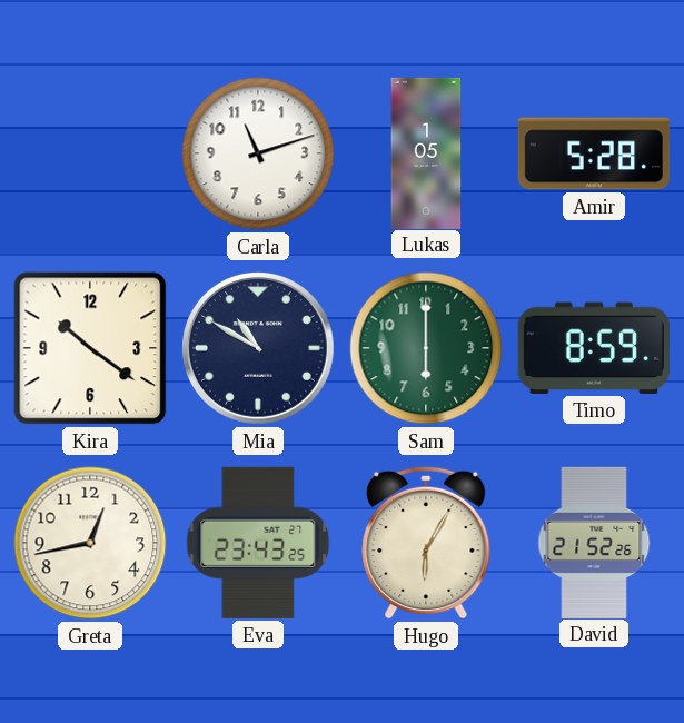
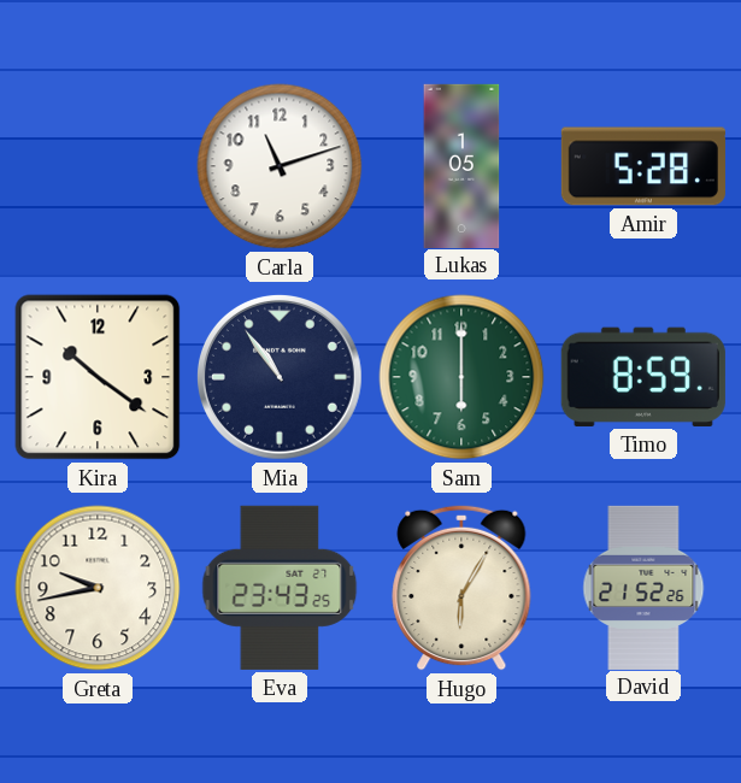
Mia: 10:50 -> 10:54 (281, 378)
Greta: 12:43 -> 9:43 (98, 588)
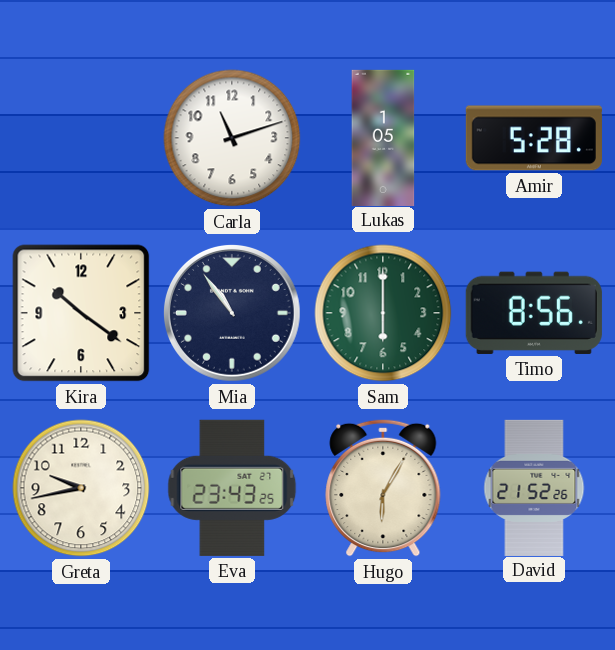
Timo: 8:59 -> 8:56 (534, 313)
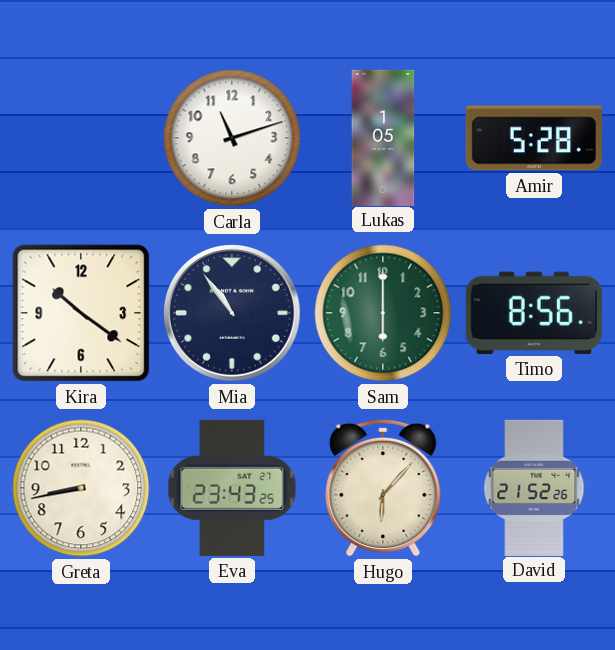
Greta: 9:43 -> 8:43 (81, 488)
Hugo: 6:05 -> 6:07 (383, 488)
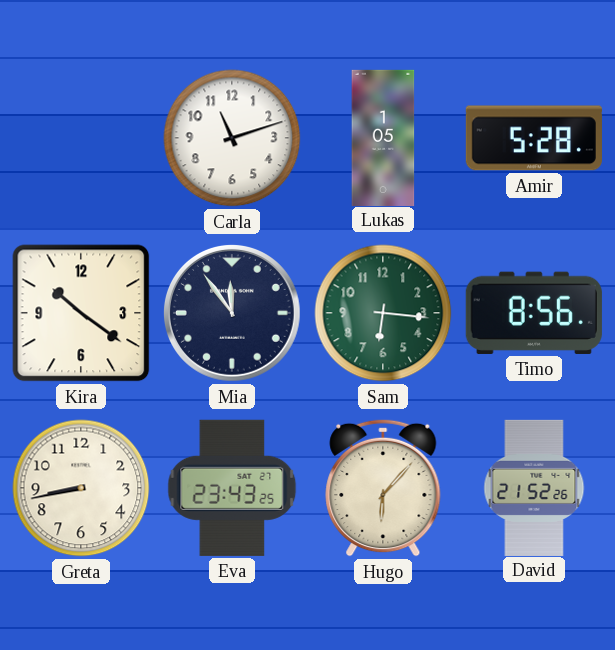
Mia: 10:54 -> 11:54 (233, 314)
Sam: 6:00 -> 6:16 (383, 313)
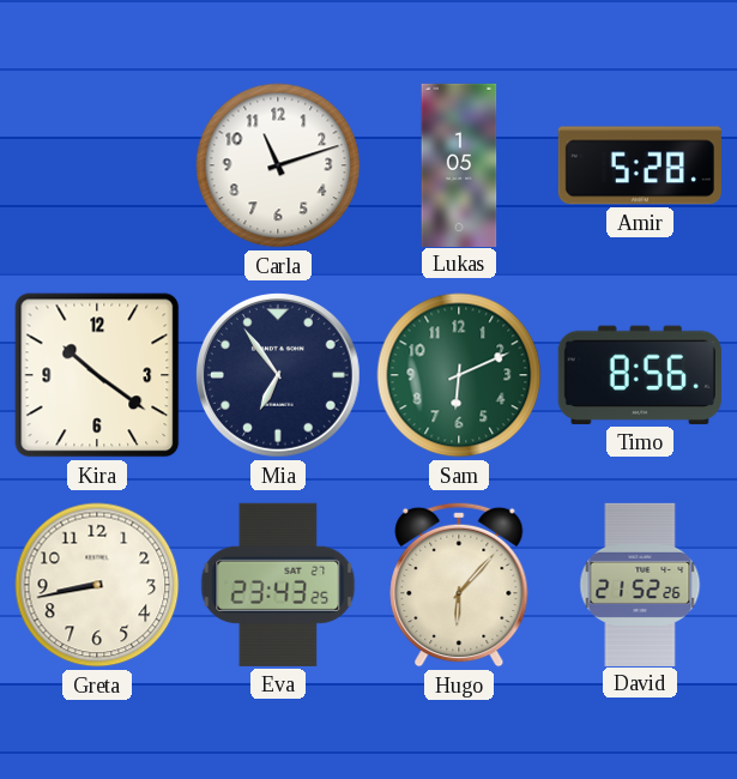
Mia: 11:54 -> 6:54 (279, 376)
Sam: 6:16 -> 6:11 (459, 375)
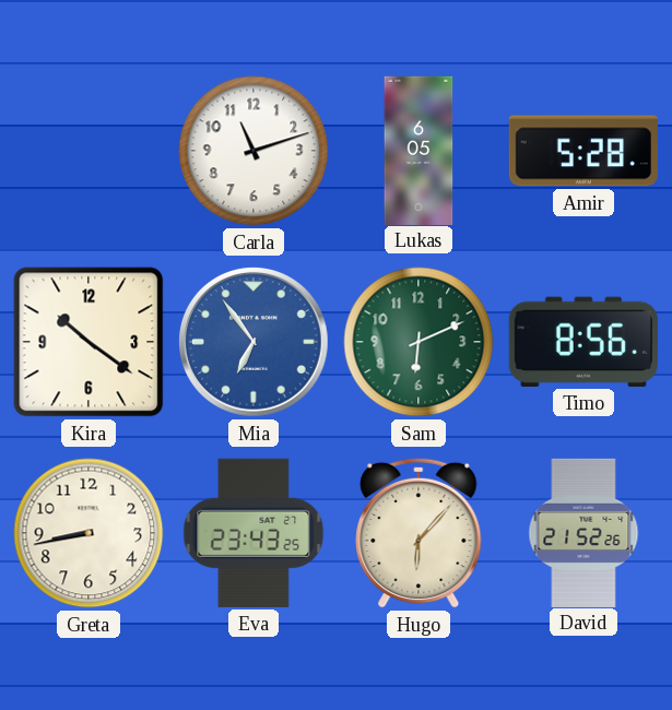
Lukas: 1:05 -> 6:05 (418, 150)
Mia dial: navy -> blue (255, 343)
